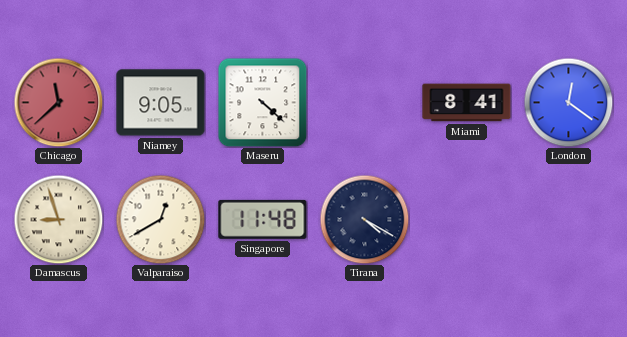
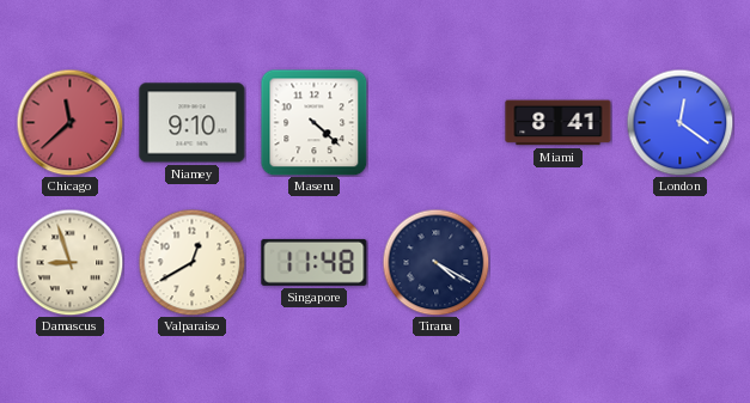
Niamey: 9:05 -> 9:10 (193, 123)
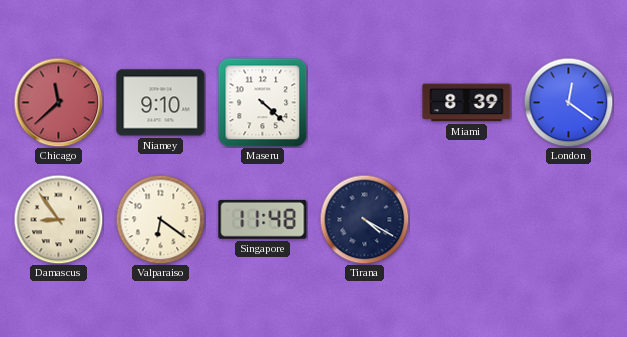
Miami: 8:41 -> 8:39 (467, 103)
Damascus: 8:57 -> 8:54 (58, 219)
Valparaiso: 12:40 -> 6:21 (160, 219)
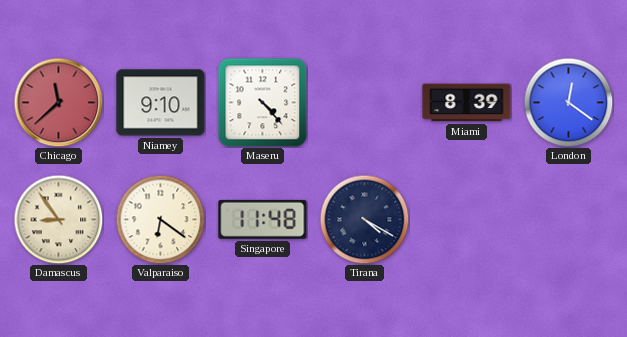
Maseru: 4:22 -> 4:23 (262, 102)
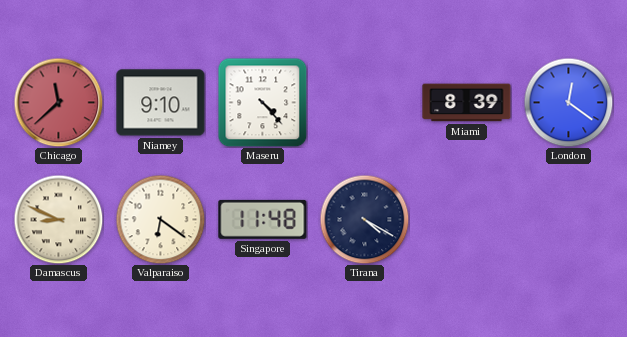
Damascus: 8:54 -> 8:49 (58, 219)
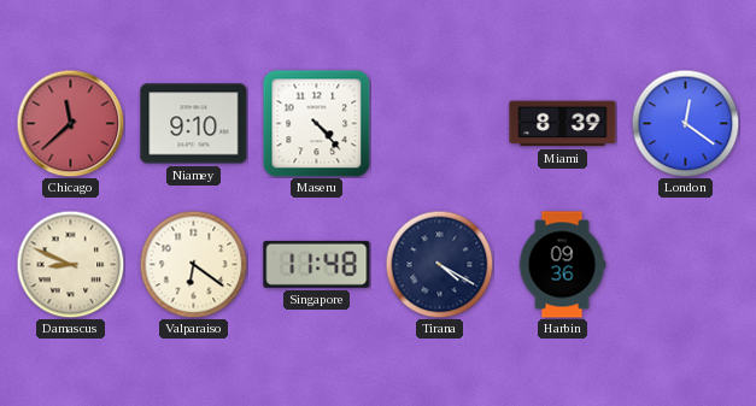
Harbin: none -> 09:36 (562, 265)
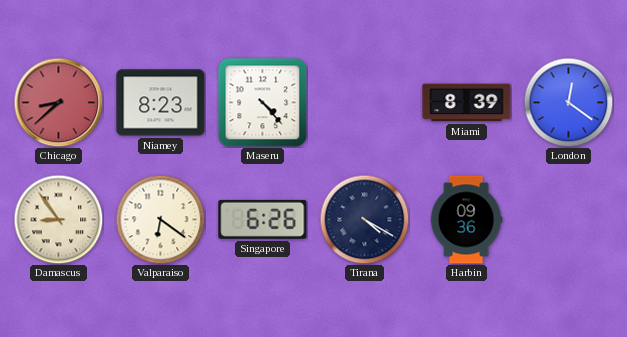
Chicago: 11:38 -> 8:38 (58, 102)
Niamey: 9:10 -> 8:23 (161, 103)
Damascus: 8:49 -> 8:54 (58, 219)
Singapore: 11:48 -> 6:26 (263, 219)
